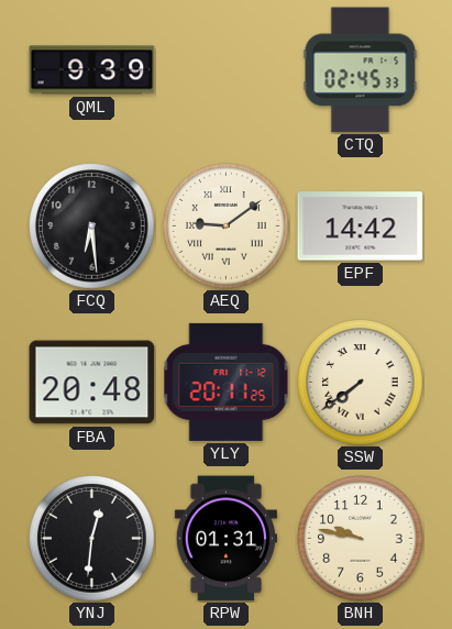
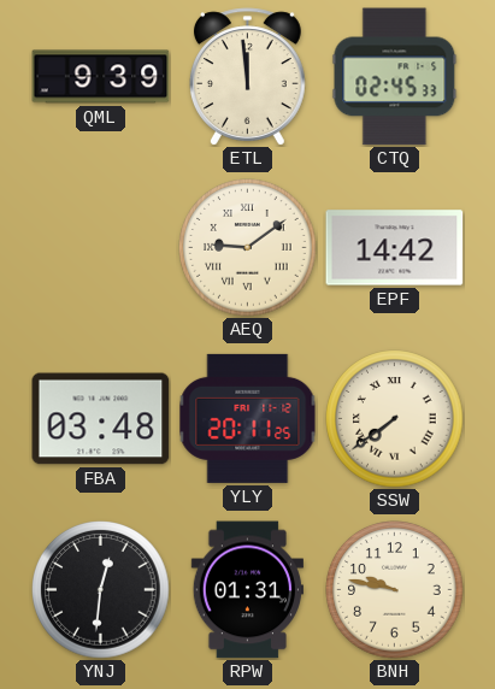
ETL: none -> 11:59 (247, 77)
FCQ: 6:29 -> none (92, 227)
FBA: 20:48 -> 03:48 (101, 419)
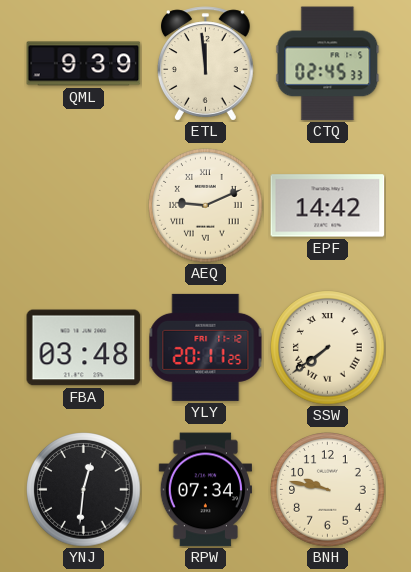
AEQ: 9:09 -> 9:11 (206, 206)
RPW: 01:31 -> 07:34 (205, 490)
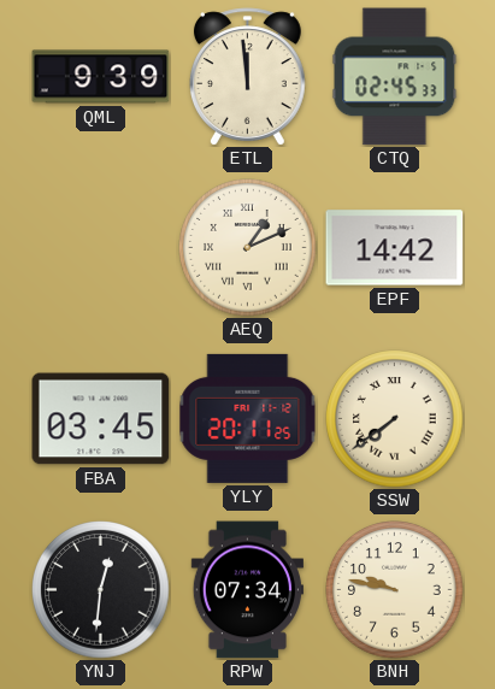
AEQ: 9:11 -> 1:11 (248, 248)
FBA: 03:48 -> 03:45 (101, 419)
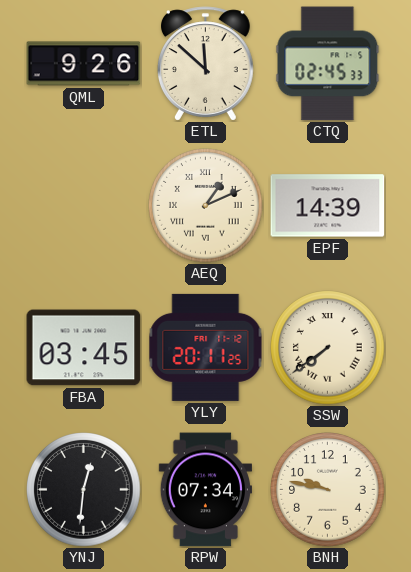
QML: 9:39 -> 9:26 (84, 64)
ETL: 11:59 -> 11:52 (205, 64)
EPF: 14:42 -> 14:39 (328, 206)
